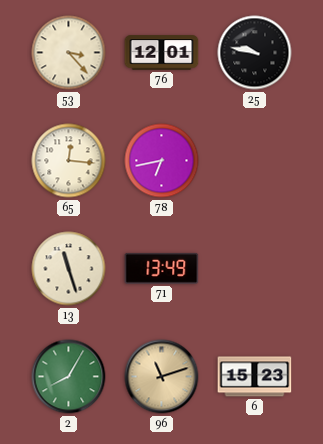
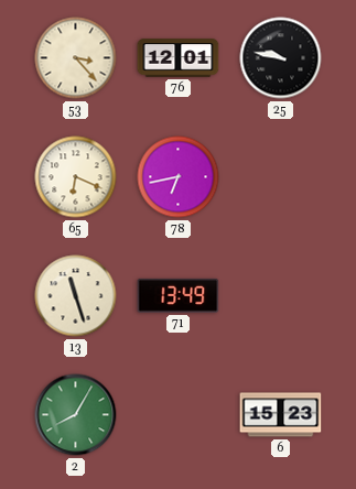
65: 12:16 -> 6:19 (76, 177)
96: 11:12 -> none (162, 377)
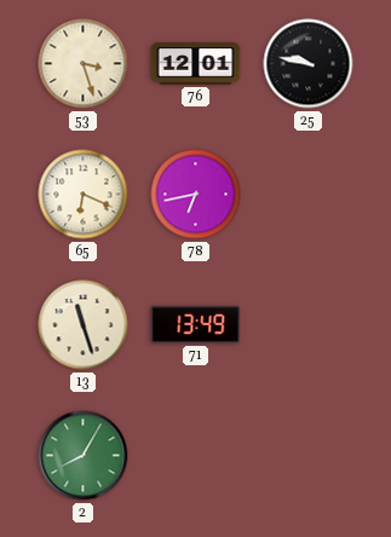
53: 3:23 -> 3:27 (84, 64)
6: 15:23 -> none (281, 415)
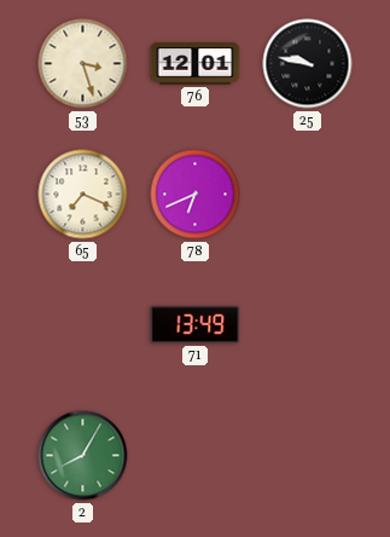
65: 6:19 -> 7:19 (83, 195)
78: 6:43 -> 6:41 (196, 195)
13: 11:27 -> none (84, 325)
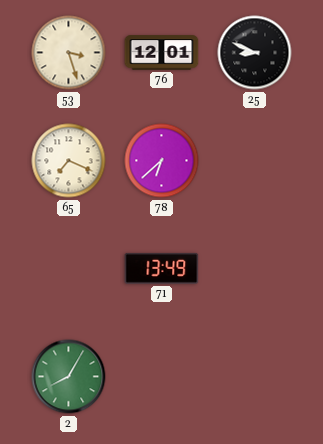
25: 9:47 -> 8:49 (255, 53)
78: 6:41 -> 6:38 (162, 161)
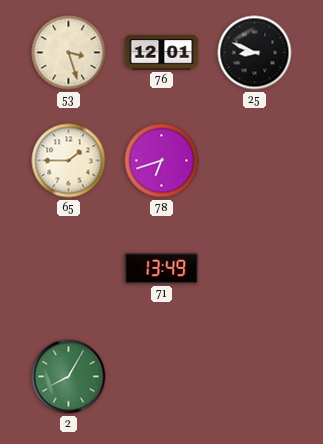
65: 7:19 -> 1:45 (69, 161)
78: 6:38 -> 6:42 (162, 161)
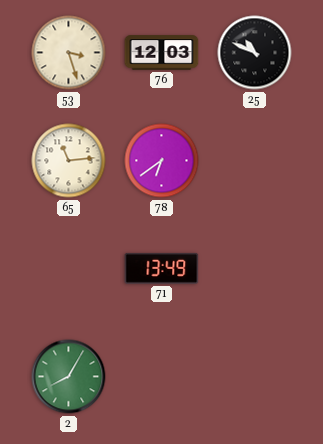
76: 12:01 -> 12:03 (162, 53)
25: 8:49 -> 10:49 (255, 53)
65: 1:45 -> 11:14 (69, 161)
78: 6:42 -> 6:39 (162, 161)
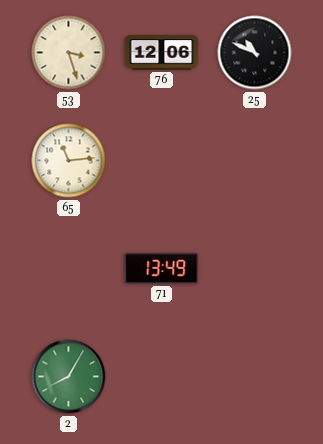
76: 12:03 -> 12:06 (162, 53)
78: 6:39 -> none (162, 161)
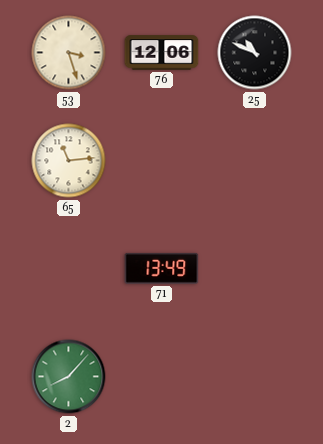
2: 8:05 -> 8:07 (69, 377)
